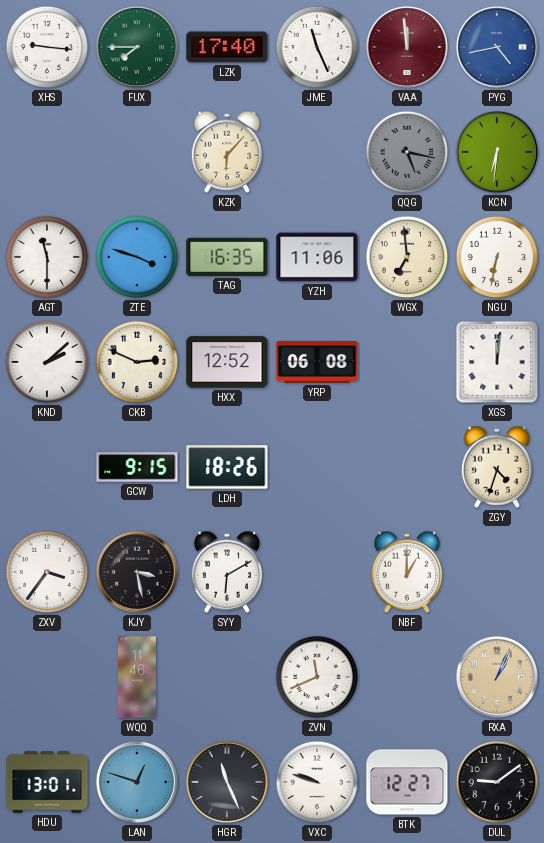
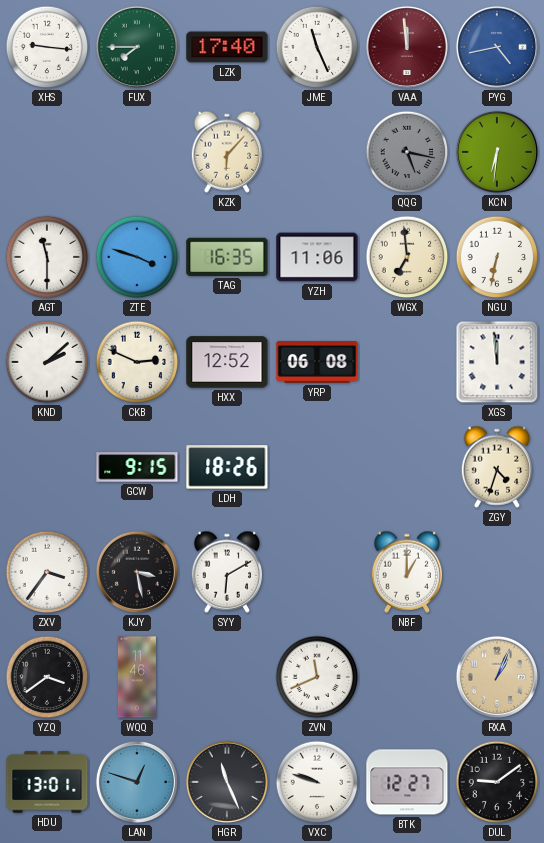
XGS: 12:01 -> 11:59 (497, 362)
YZQ: none -> 3:39 (47, 677)
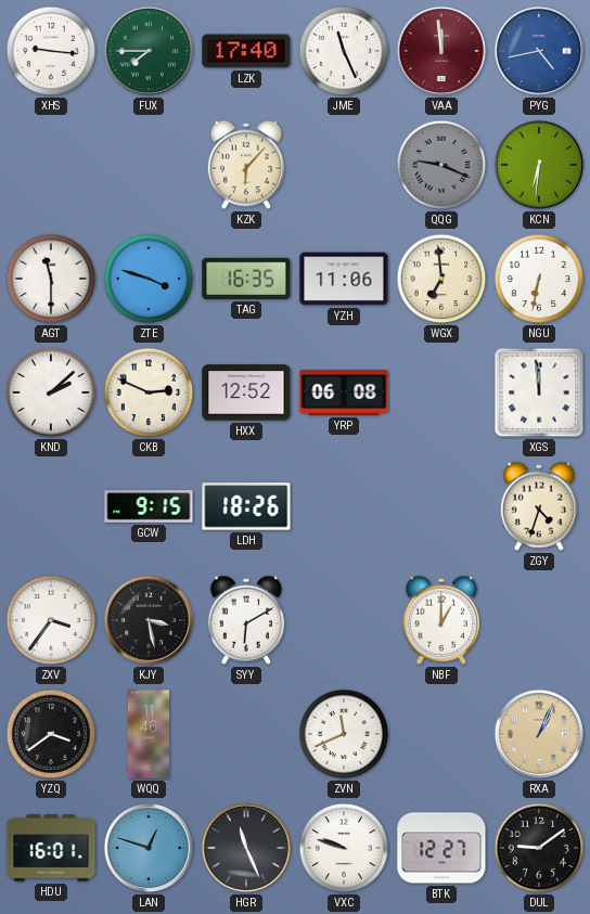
QQG: 5:17 -> 9:19 (441, 165)
HDU: 13:01 -> 16:01 (51, 848)
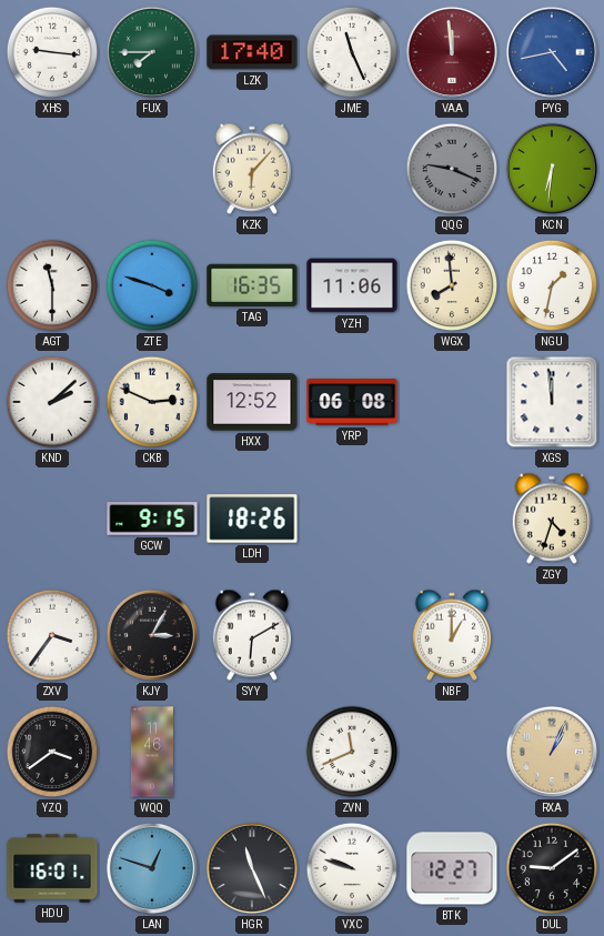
WGX: 6:59 -> 7:59 (452, 285)
NGU: 6:32 -> 1:32 (552, 285)
KJY: 3:28 -> 3:05 (152, 635)
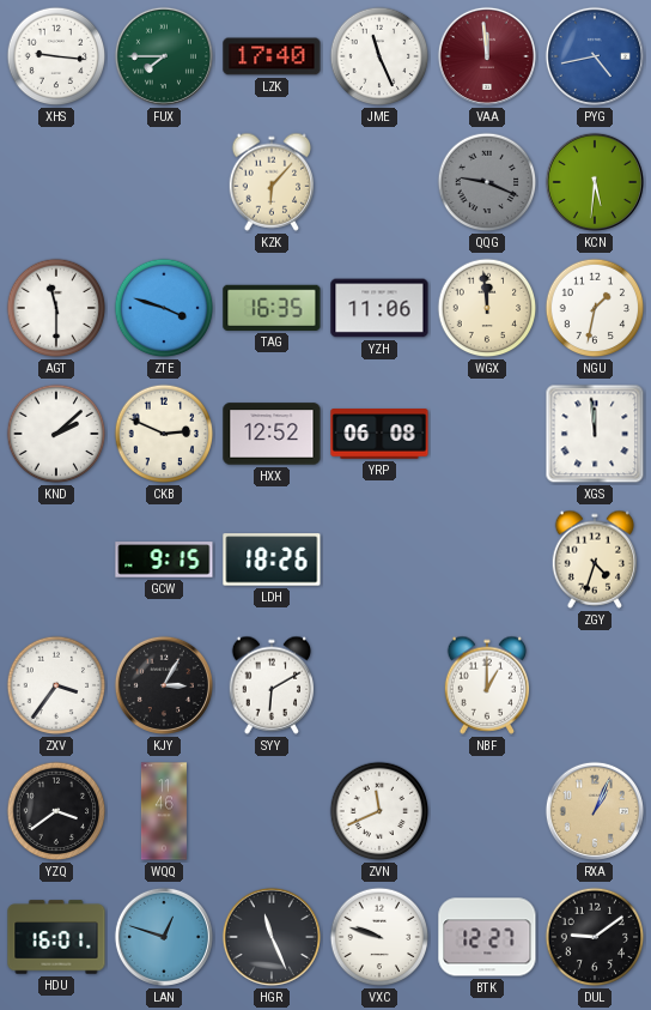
KCN: 6:31 -> 5:31 (595, 182)
WGX: 7:59 -> 11:59 (487, 308)
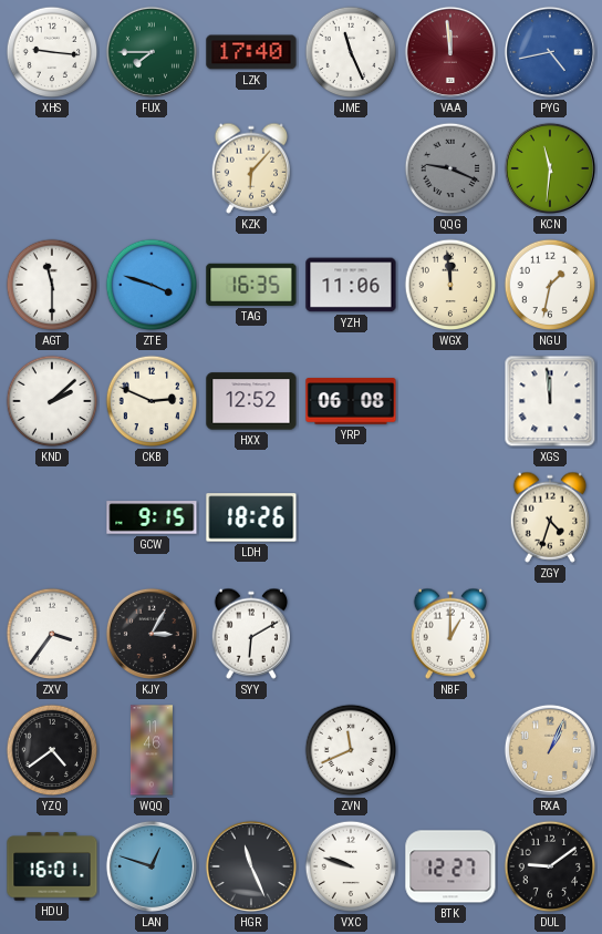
KCN: 5:31 -> 11:31 (550, 168)
YZQ: 3:39 -> 4:39 (52, 750)
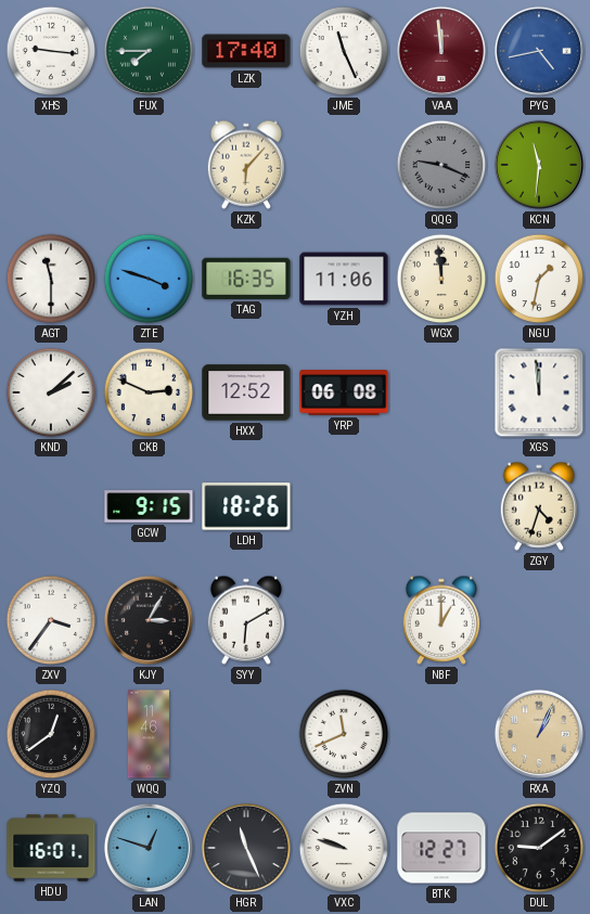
YZQ: 4:39 -> 12:39 (51, 734)
